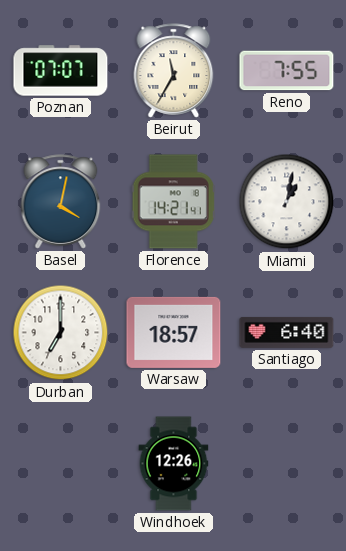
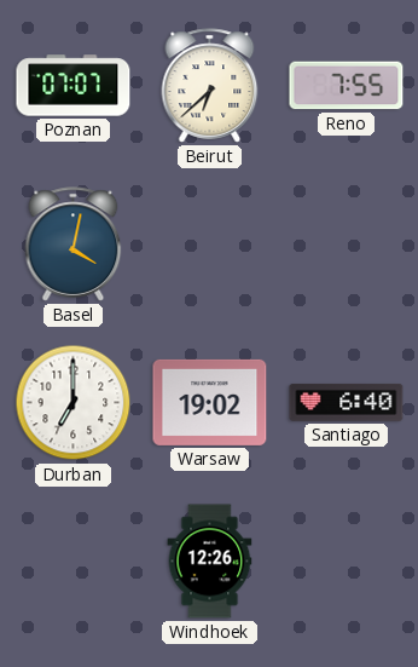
Beirut: 11:35 -> 6:38 (210, 86)
Florence: 14:21 -> none (173, 202)
Miami: 1:02 -> none (287, 202)
Warsaw: 18:57 -> 19:02 (210, 402)
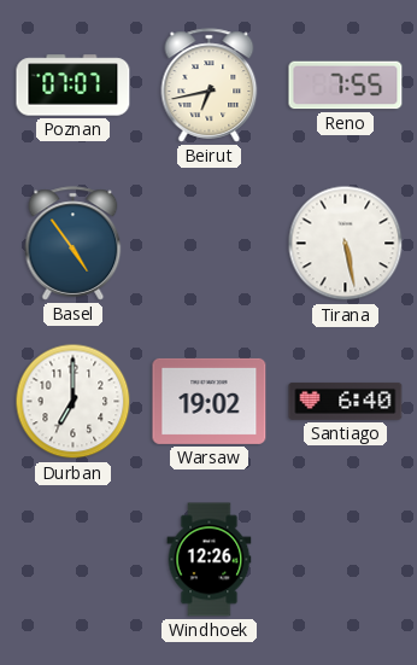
Beirut: 6:38 -> 6:43 (210, 86)
Basel: 4:02 -> 4:54 (74, 244)
Tirana: none -> 5:28 (346, 244)
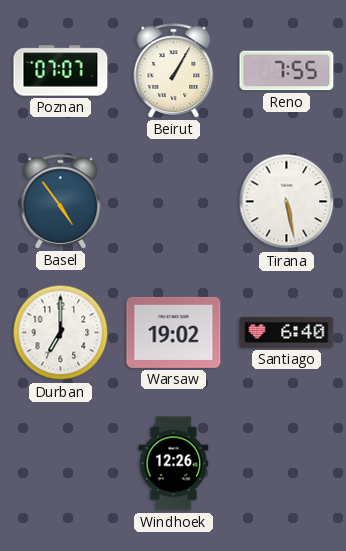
Beirut: 6:43 -> 1:05 (174, 71)
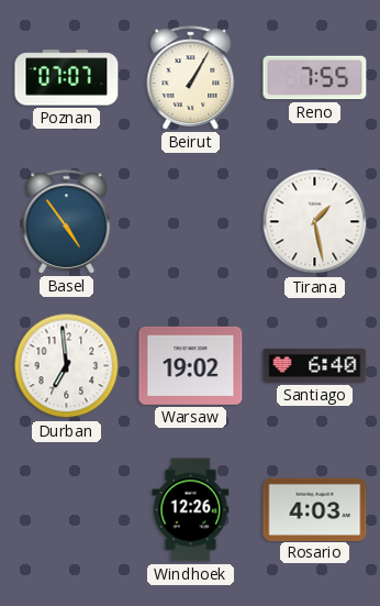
Tirana: 5:28 -> 1:28 (315, 222)
Durban: 7:00 -> 6:59 (67, 366)
Rosario: none -> 4:03 (315, 509)
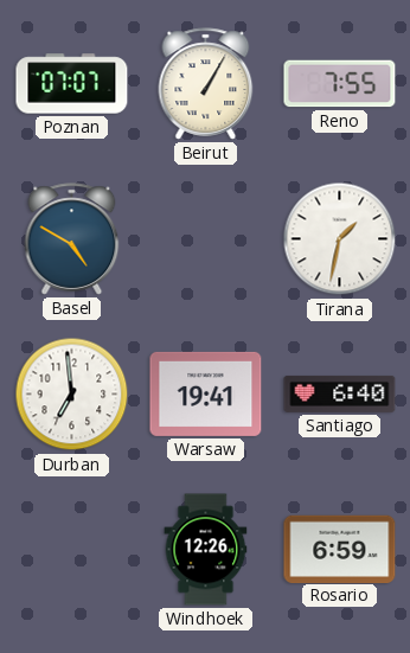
Basel: 4:54 -> 4:50 (72, 239)
Tirana: 1:28 -> 1:32 (340, 239)
Warsaw: 19:02 -> 19:41 (206, 393)
Rosario: 4:03 -> 6:59 (340, 549)
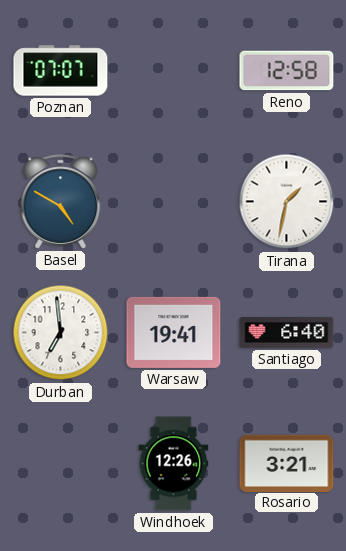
Beirut: 1:05 -> none (206, 84)
Reno: 7:55 -> 12:58 (287, 71)
Rosario: 6:59 -> 3:21 (287, 463)
